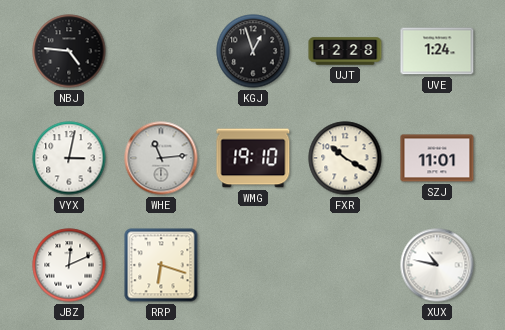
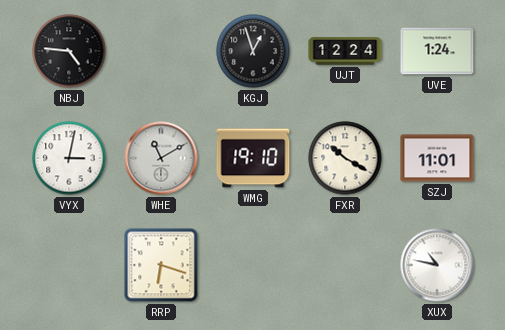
UJT: 12:28 -> 12:24 (345, 51)
WHE: 11:14 -> 11:10 (161, 158)
JBZ: 12:11 -> none (69, 265)
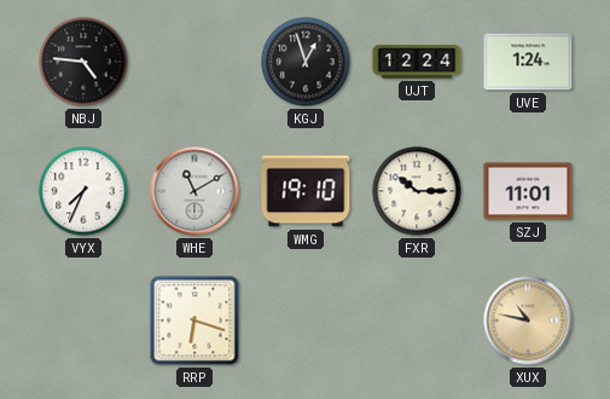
VYX: 3:02 -> 7:34 (83, 191)
FXR: 10:20 -> 10:15 (417, 191)
XUX dial: white -> champagne (528, 320)
